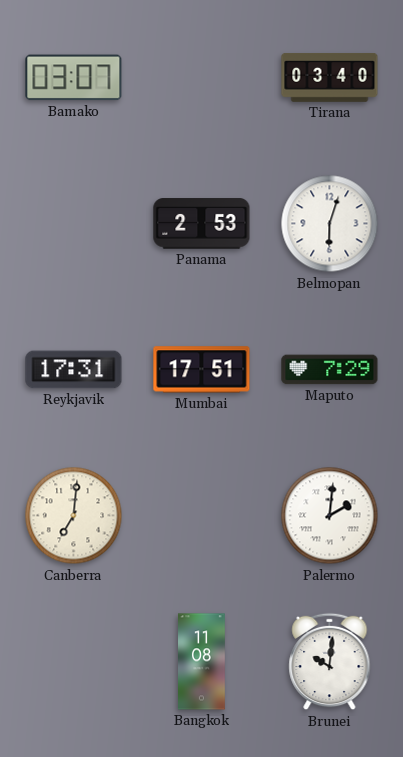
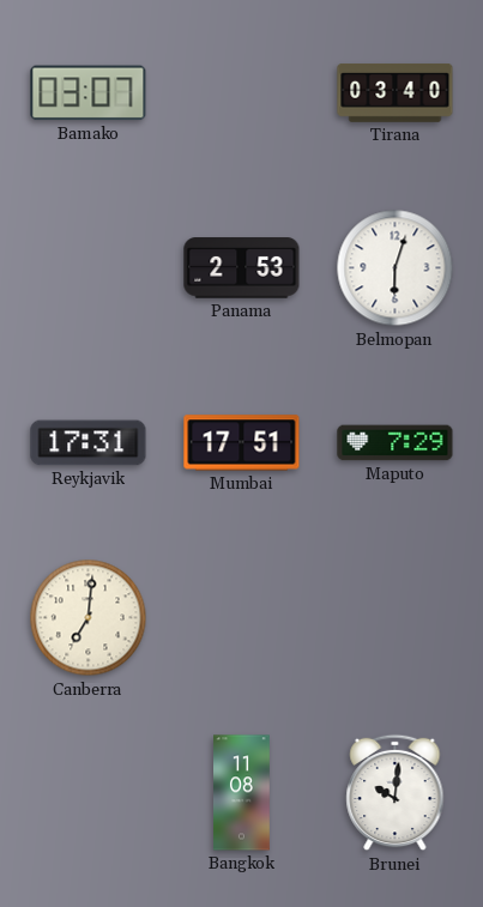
Palermo: 2:01 -> none (330, 516)
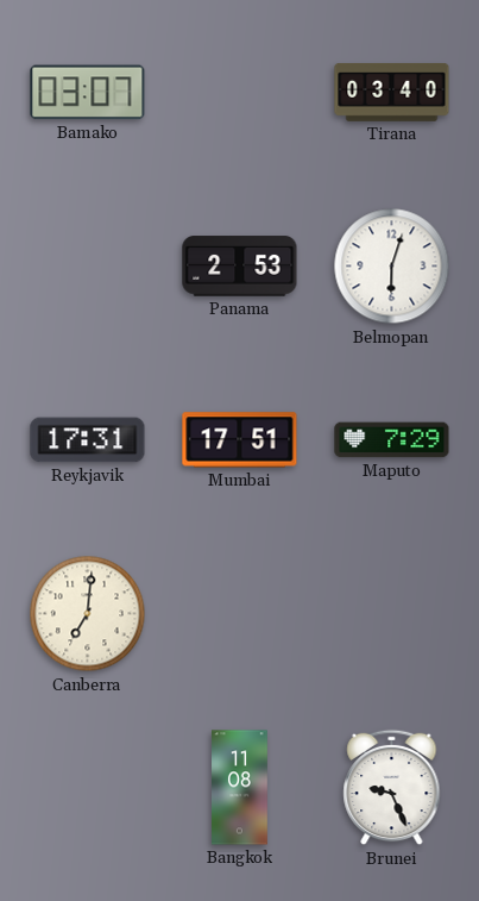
Brunei: 10:01 -> 9:26 (392, 788)
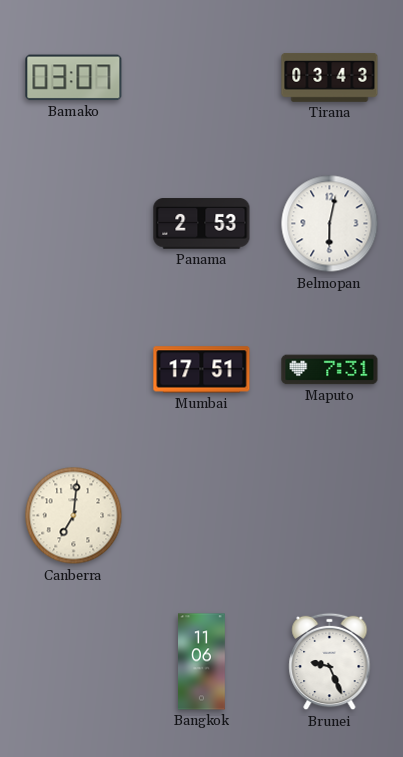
Tirana: 03:40 -> 03:43 (330, 78)
Belmopan: 6:03 -> 6:02 (330, 224)
Reykjavik: 17:31 -> none (88, 440)
Maputo: 7:29 -> 7:31 (330, 370)
Bangkok: 11:08 -> 11:06 (202, 662)
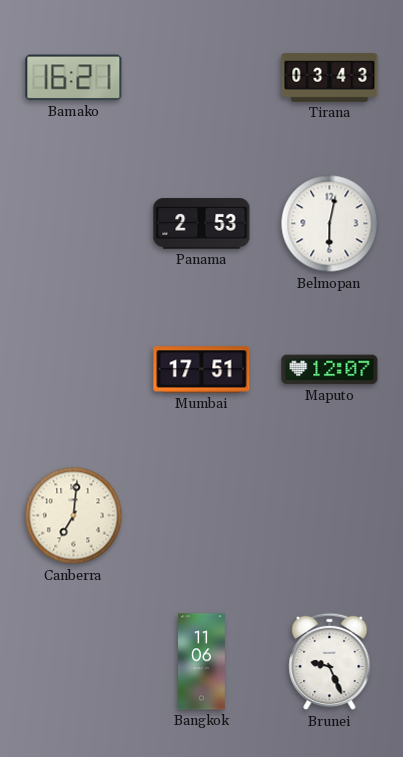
Bamako: 03:07 -> 16:21 (74, 78)
Maputo: 7:31 -> 12:07 (330, 370)
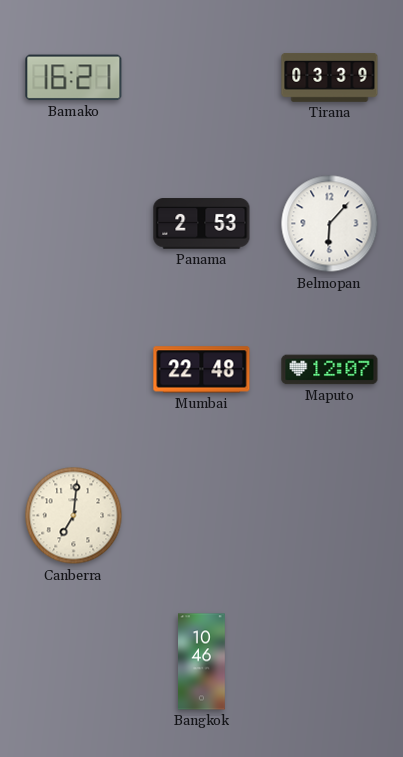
Tirana: 03:43 -> 03:39 (330, 78)
Belmopan: 6:02 -> 6:07 (330, 224)
Mumbai: 17:51 -> 22:48 (202, 370)
Bangkok: 11:06 -> 10:46 (202, 662)
Brunei: 9:26 -> none (330, 662)
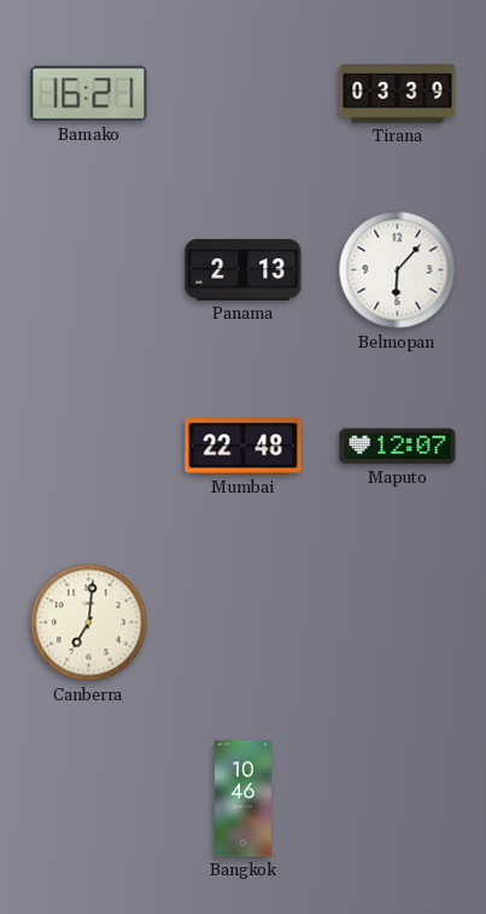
Panama: 2:53 -> 2:13 (244, 270)
